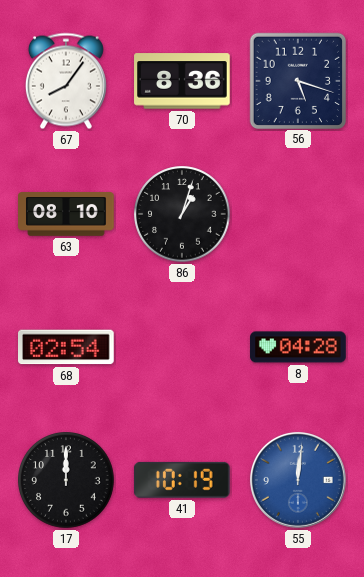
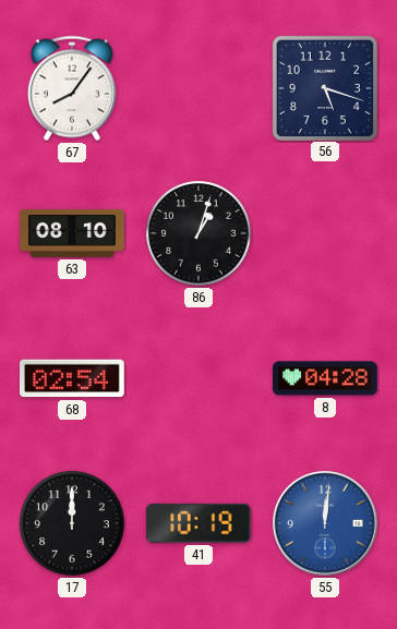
70: 8:36 -> none (182, 81)
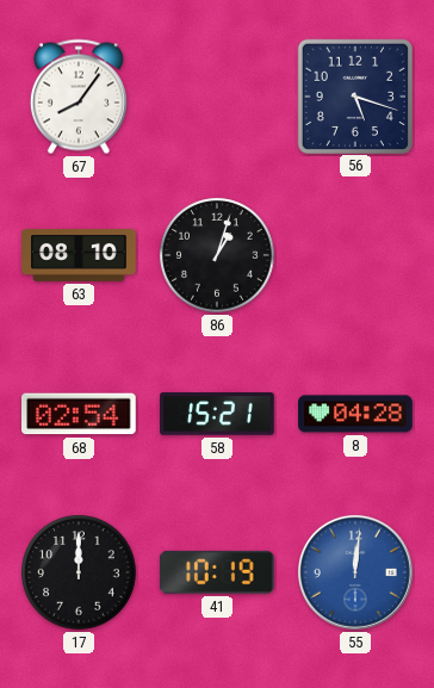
58: none -> 15:21 (217, 414)
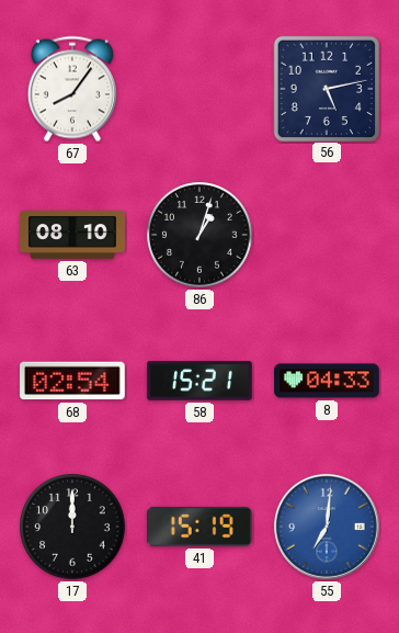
56: 5:18 -> 5:13 (326, 88)
8: 04:28 -> 04:33 (327, 381)
41: 10:19 -> 15:19 (200, 527)
55: 12:01 -> 7:01 (327, 527)
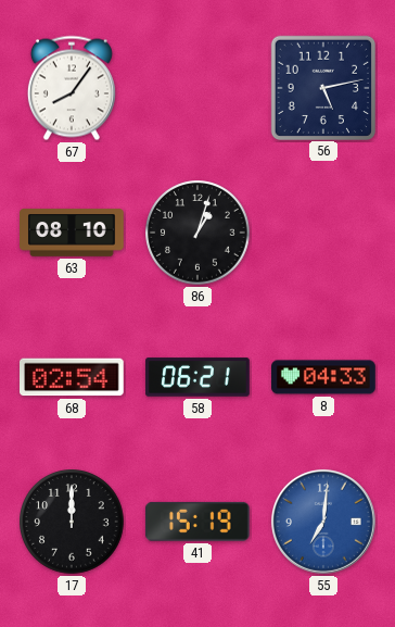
58: 15:21 -> 06:21 (197, 377)
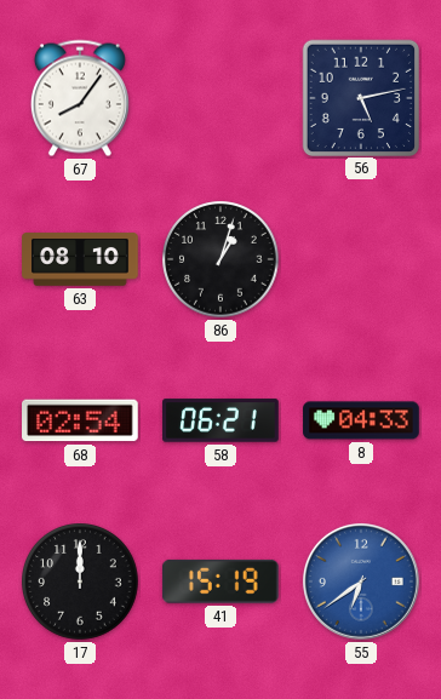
55: 7:01 -> 6:39 (361, 581)
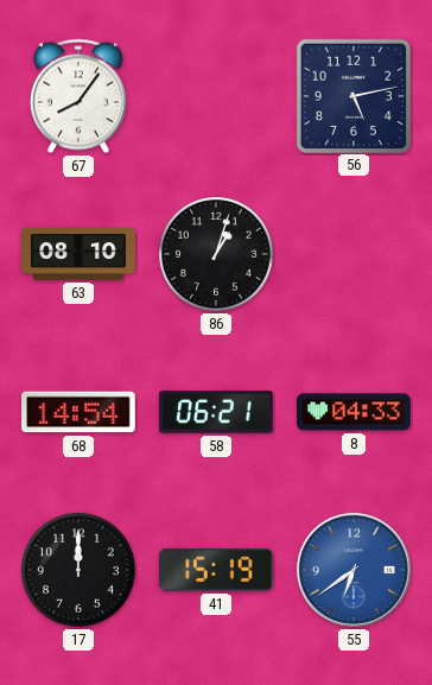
68: 02:54 -> 14:54 (78, 412)
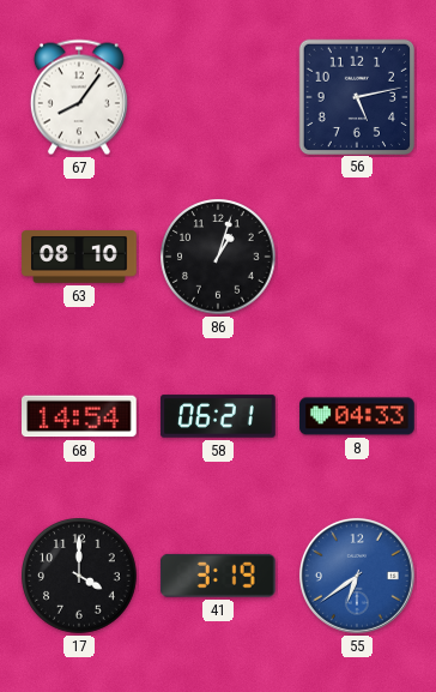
17: 12:00 -> 4:00 (79, 576)
41: 15:19 -> 3:19 (218, 576)
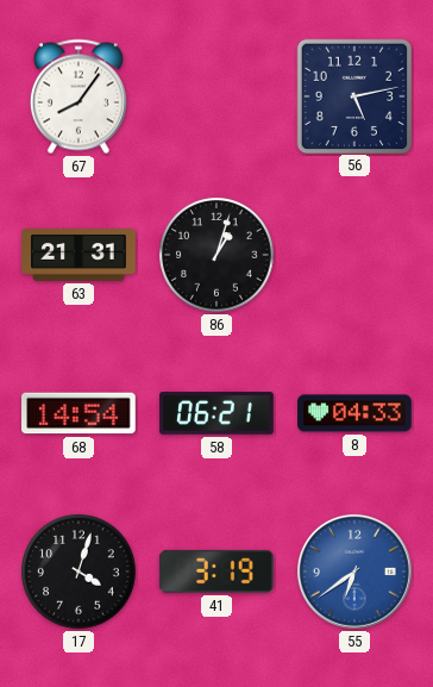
63: 08:10 -> 21:31 (79, 255)
17: 4:00 -> 4:03 (79, 572)
